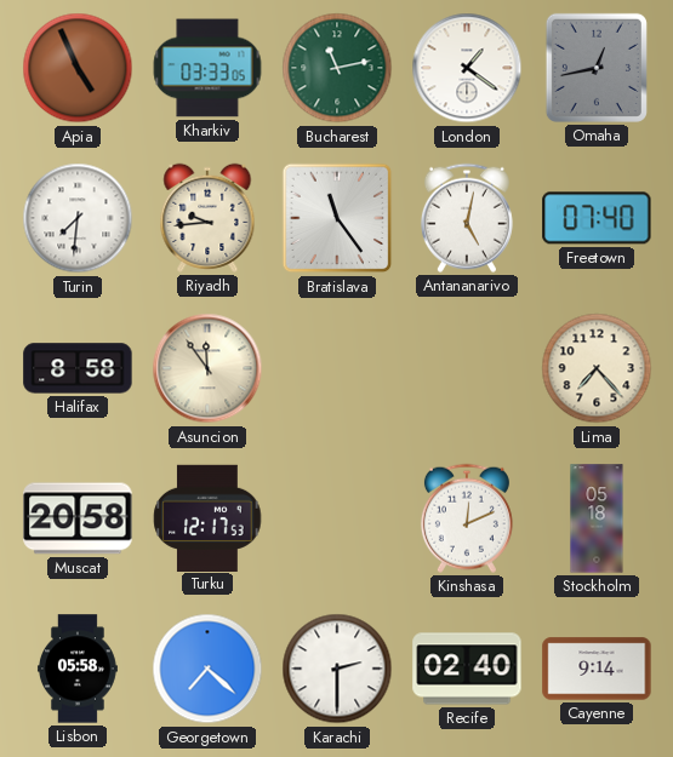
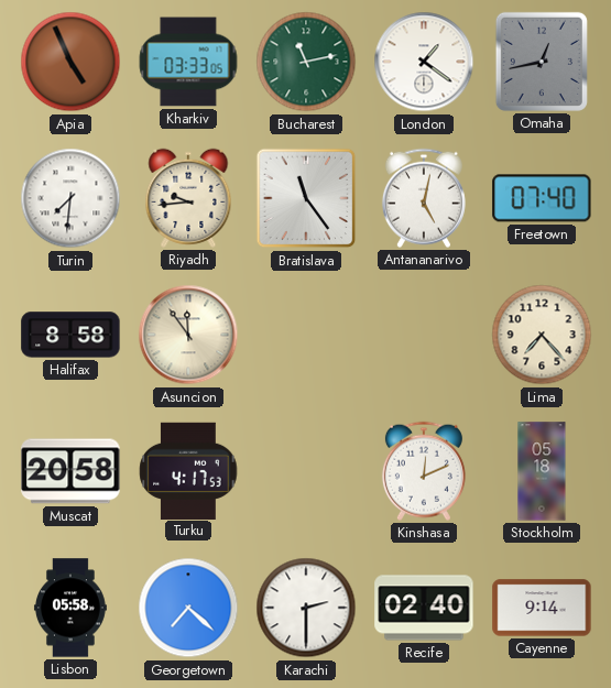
Turku: 12:17 -> 4:17 (188, 470)
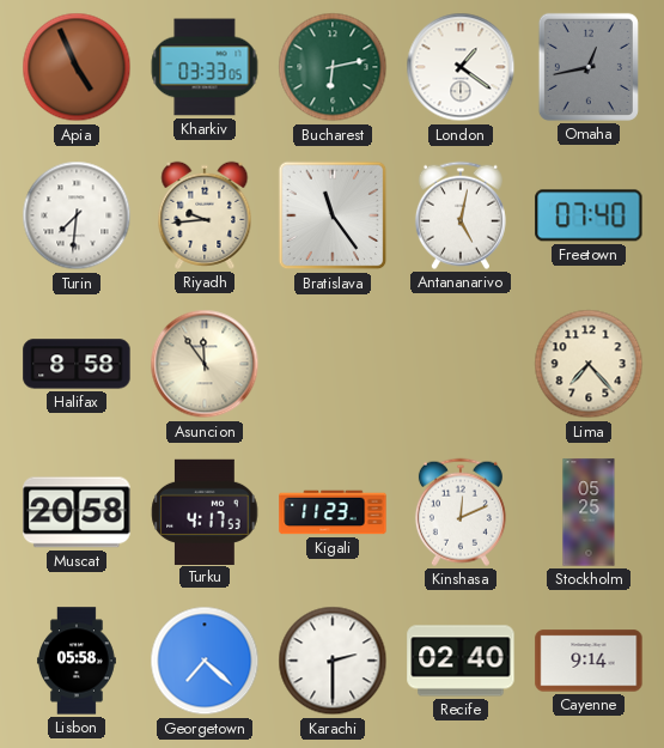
Bucharest: 11:13 -> 6:13 (333, 67)
Kigali: none -> 11:23 (333, 512)
Stockholm: 05:18 -> 05:25 (589, 512)
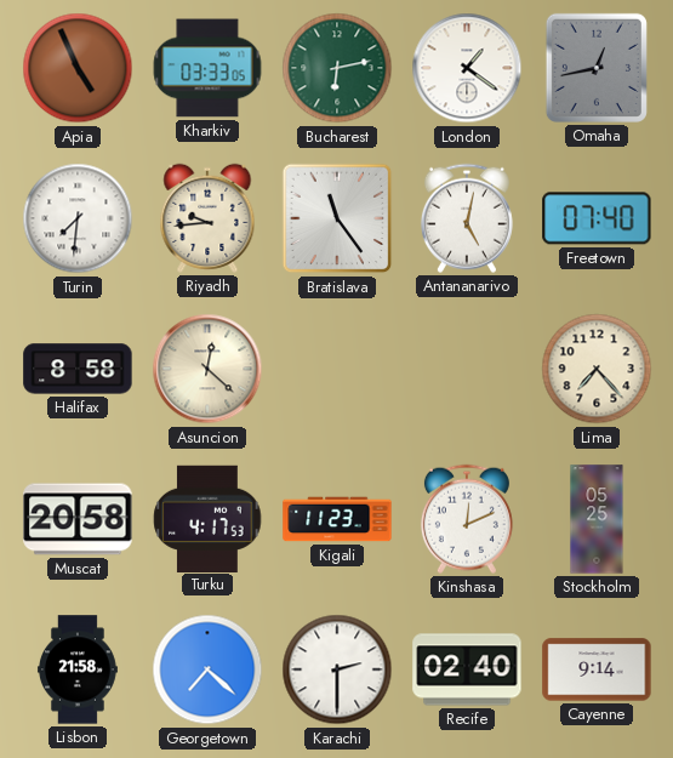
Asuncion: 11:54 -> 12:22 (207, 369)
Lisbon: 05:58 -> 21:58 (78, 669)
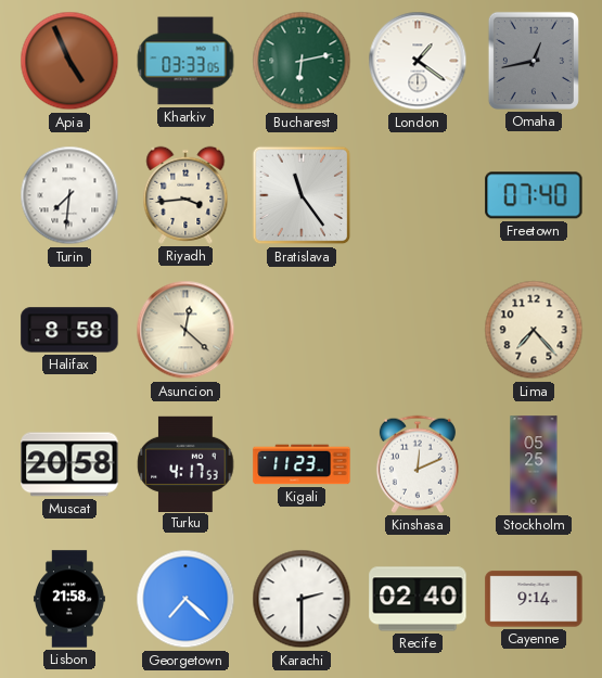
Riyadh: 9:44 -> 3:44 (185, 195)
Antananarivo: 5:02 -> none (467, 218)
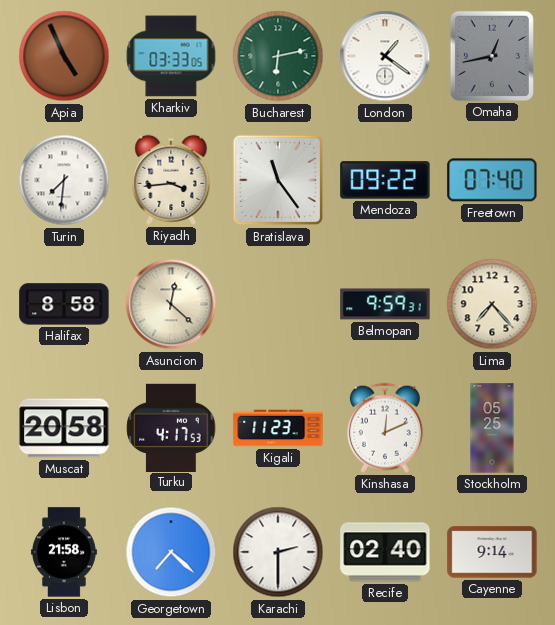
Mendoza: none -> 09:22 (385, 180)
Belmopan: none -> 9:59 (385, 304)
